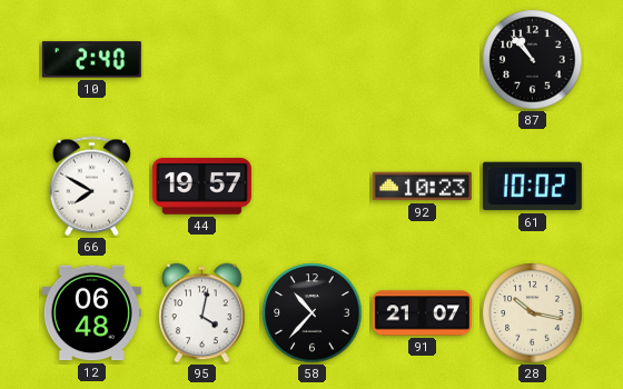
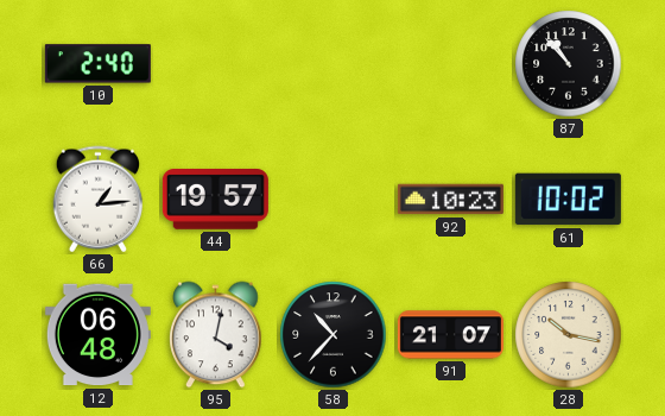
66: 7:50 -> 1:14 (97, 200)
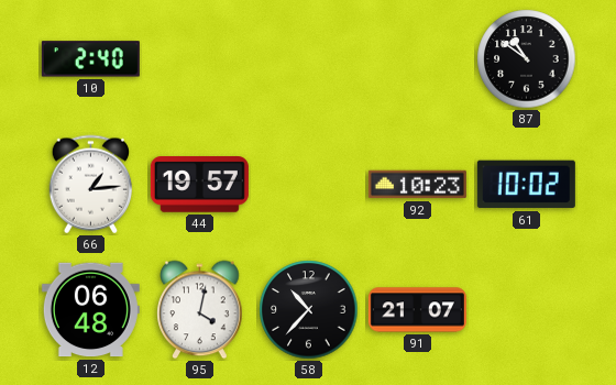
87: 10:53 -> 10:51 (527, 59)
28: 10:17 -> none (569, 335)
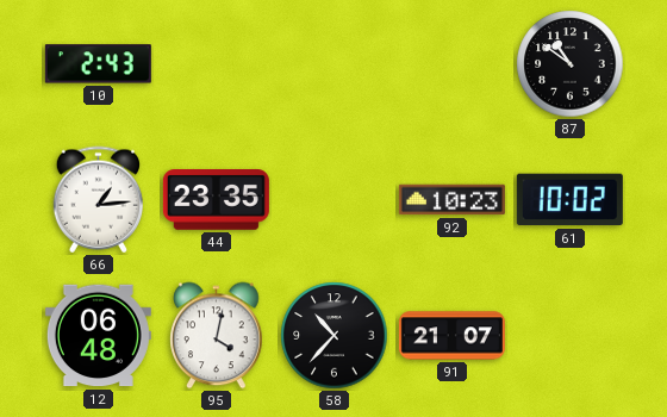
10: 2:40 -> 2:43 (98, 64)
44: 19:57 -> 23:35 (216, 200)
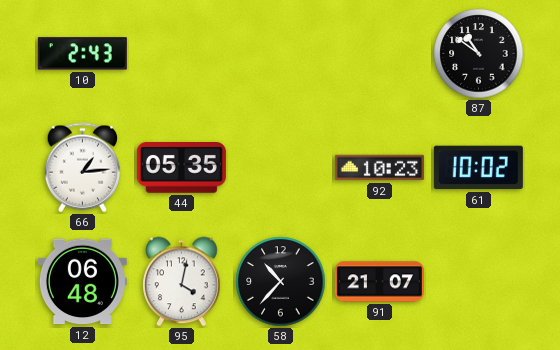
44: 23:35 -> 05:35 (181, 168)
